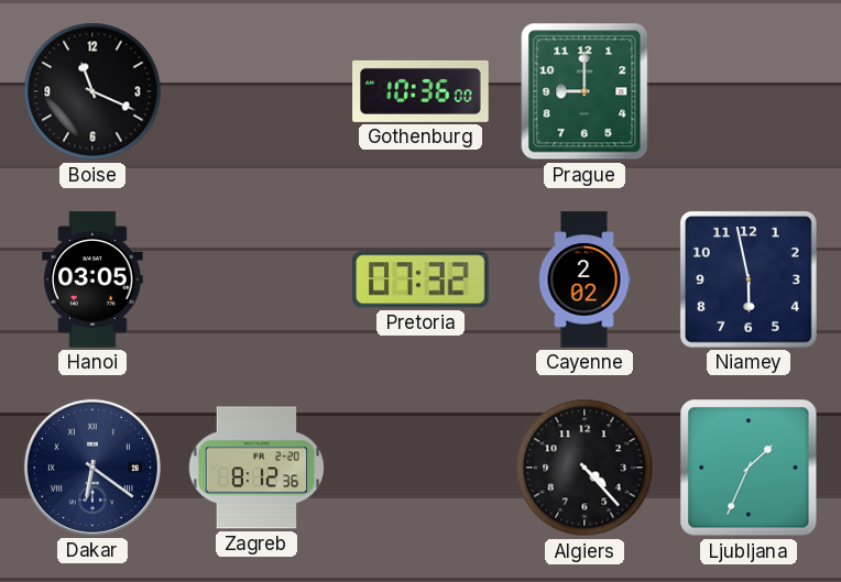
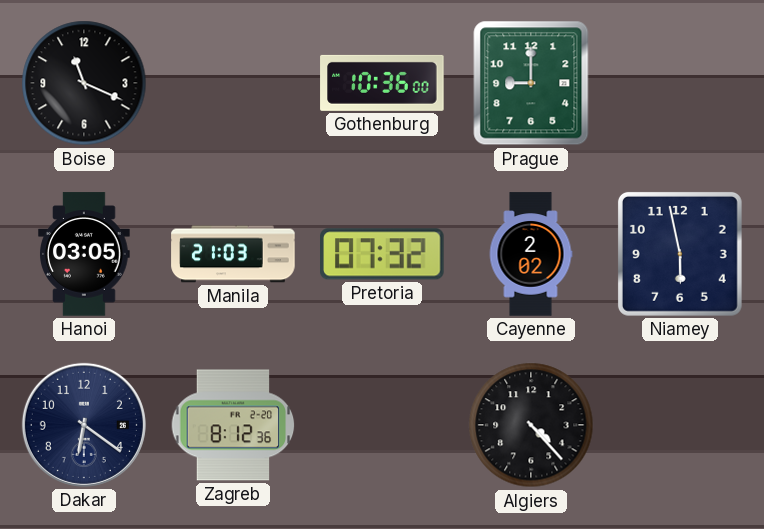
Manila: none -> 21:03 (233, 254)
Dakar numerals: Roman -> Arabic (84, 425)
Ljubljana: 1:34 -> none (749, 468)
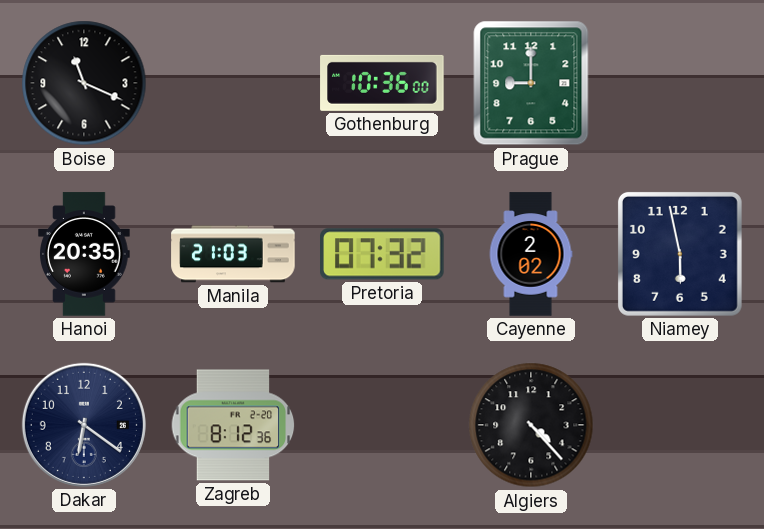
Hanoi: 03:05 -> 20:35 (85, 254)
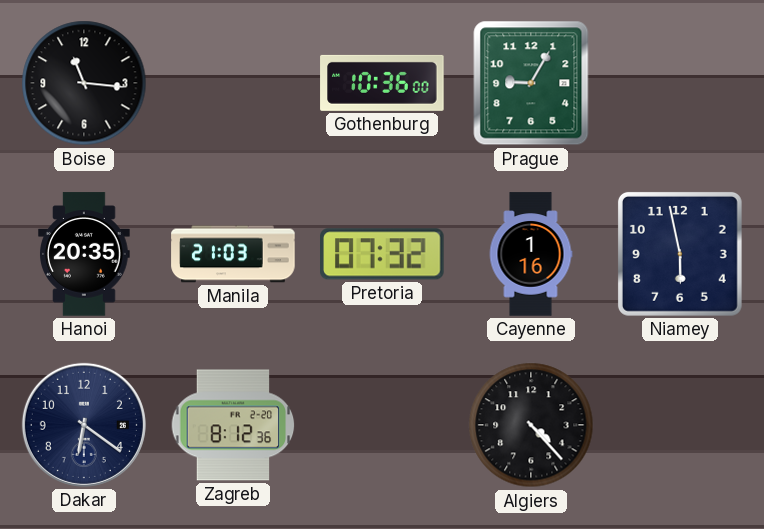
Boise: 11:19 -> 11:16 (84, 83)
Prague: 9:00 -> 9:05 (531, 83)
Cayenne: 2:02 -> 1:16 (531, 254)
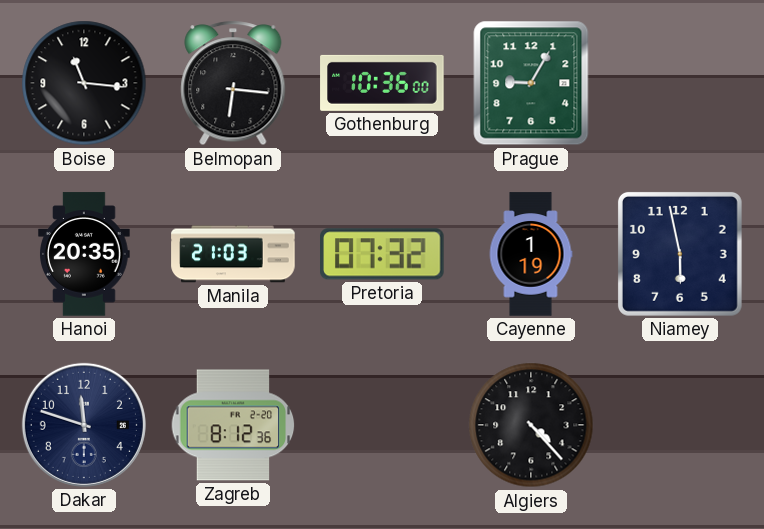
Belmopan: none -> 6:16 (233, 83)
Cayenne: 1:16 -> 1:19 (531, 254)
Dakar: 6:21 -> 11:48 (84, 425)
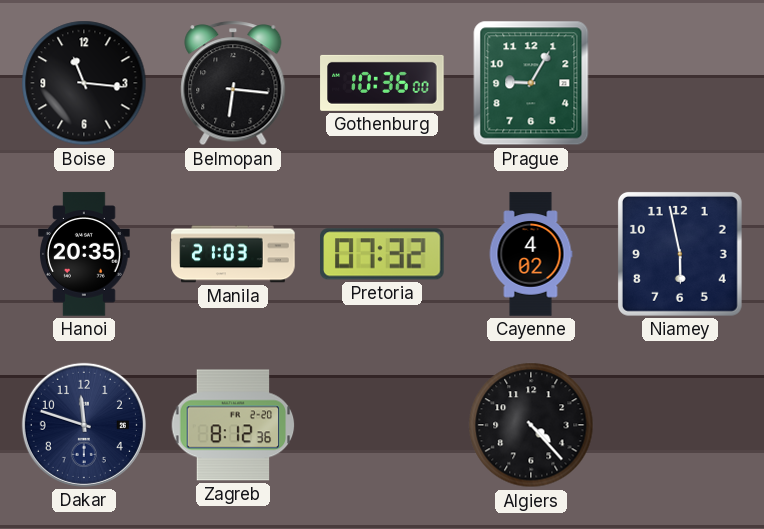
Cayenne: 1:19 -> 4:02 (531, 254)
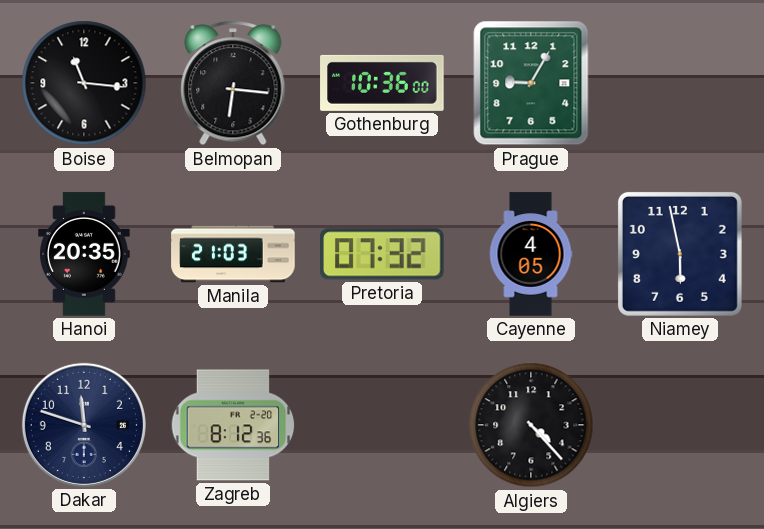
Cayenne: 4:02 -> 4:05 (531, 254)
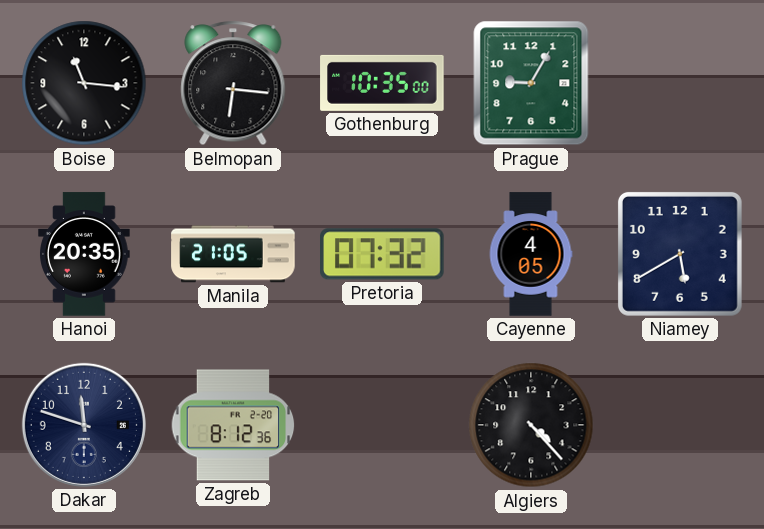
Gothenburg: 10:36 -> 10:35 (382, 83)
Manila: 21:03 -> 21:05 (233, 254)
Niamey: 5:58 -> 5:40 (680, 254)
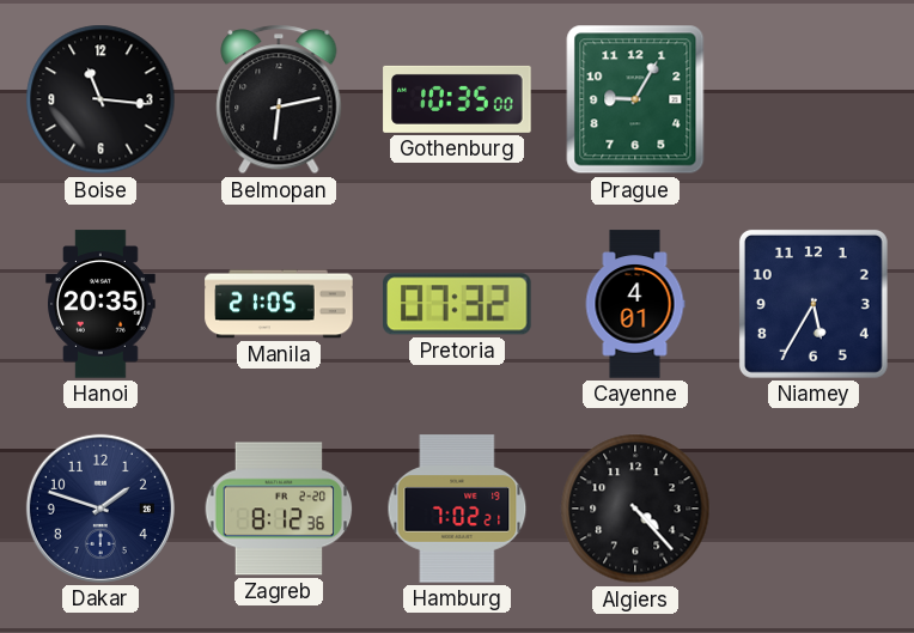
Belmopan: 6:16 -> 6:13 (279, 99)
Cayenne: 4:05 -> 4:01 (635, 304)
Niamey: 5:40 -> 5:35 (814, 304)
Dakar: 11:48 -> 1:48 (100, 509)
Hamburg: none -> 7:02 (457, 509)
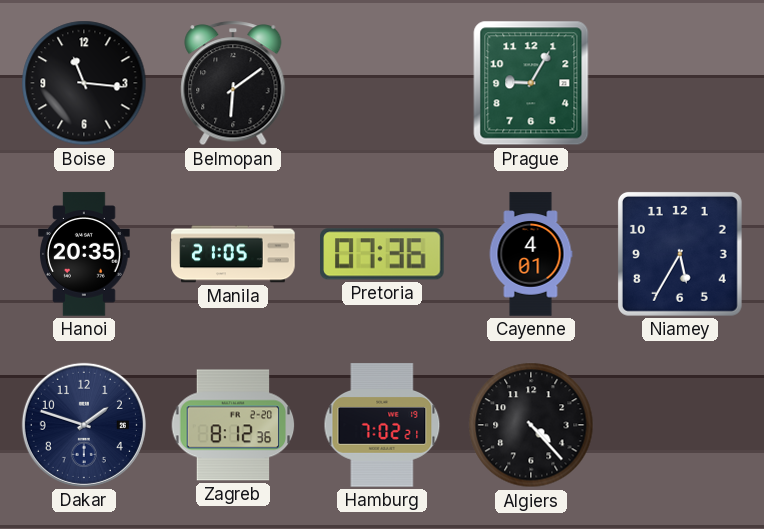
Belmopan: 6:13 -> 6:09 (233, 83)
Gothenburg: 10:35 -> none (457, 99)
Pretoria: 07:32 -> 07:36 (383, 254)
